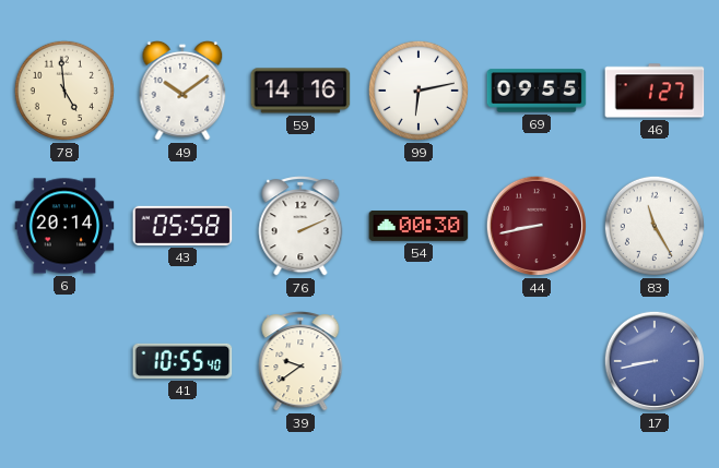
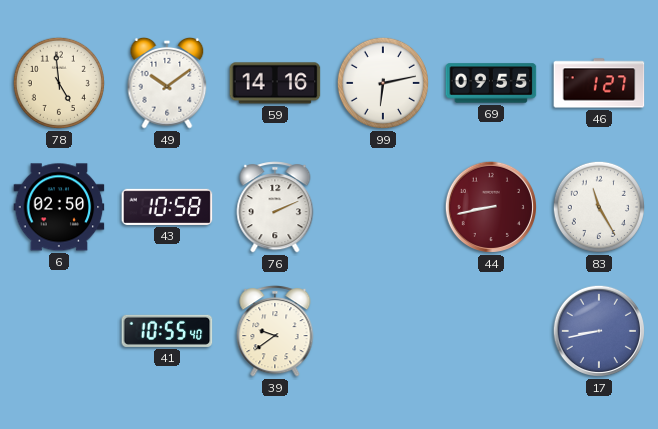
6: 20:14 -> 02:50 (59, 207)
43: 05:58 -> 10:58 (167, 207)
54: 00:30 -> none (419, 227)
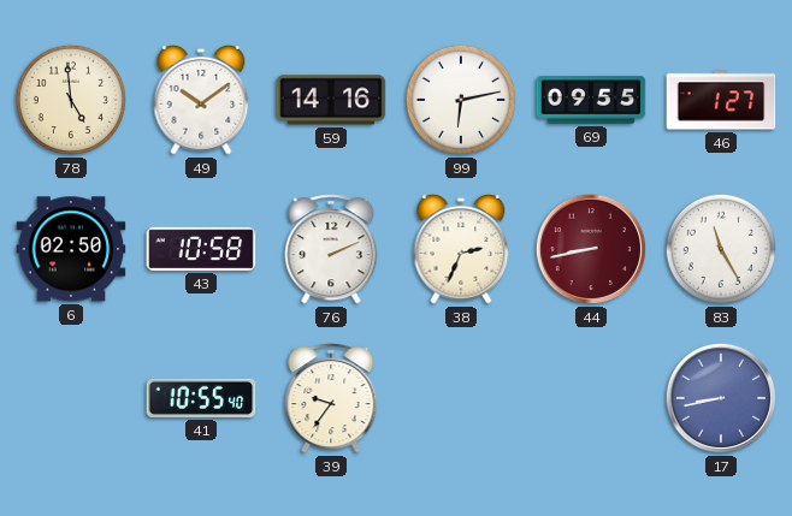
38: none -> 2:34 (461, 249)
39: 9:39 -> 9:36 (331, 398)
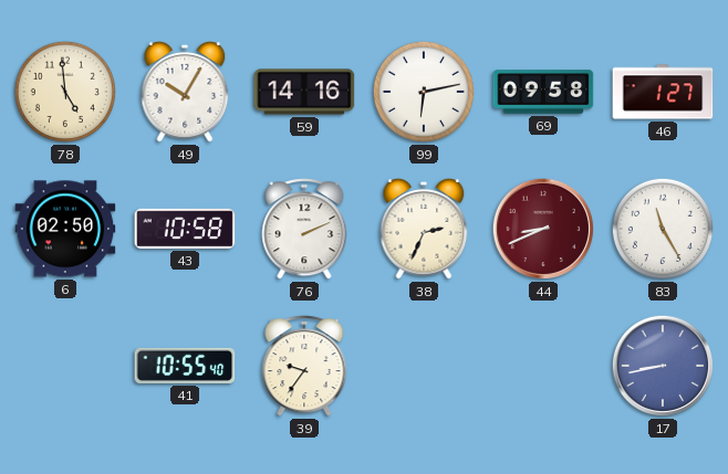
49: 10:09 -> 10:05 (185, 92)
69: 09:55 -> 09:58 (543, 92)
44: 8:43 -> 8:41 (543, 229)
